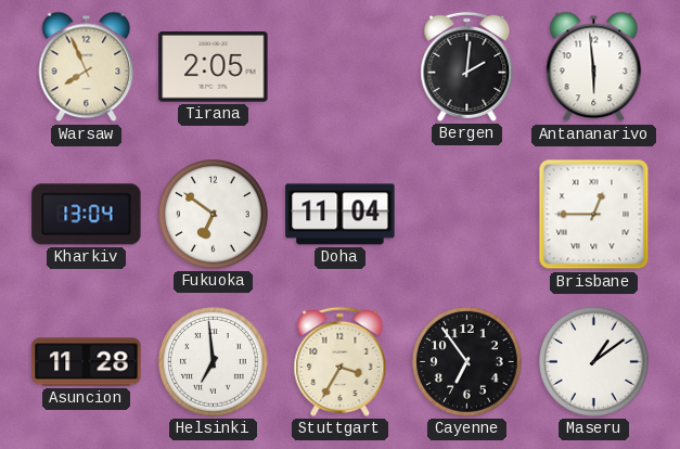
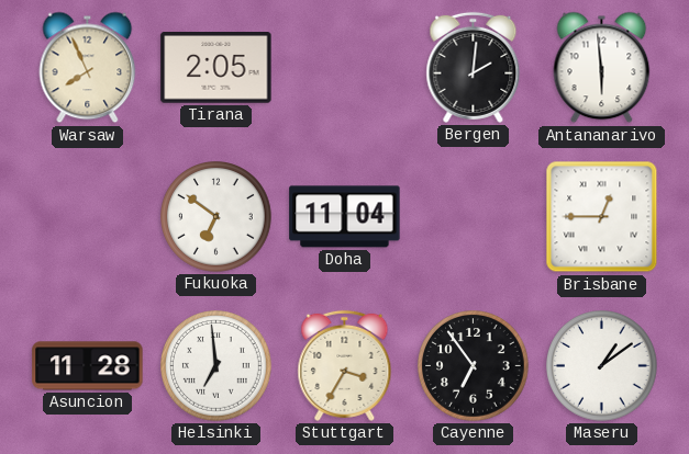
Kharkiv: 13:04 -> none (87, 215)
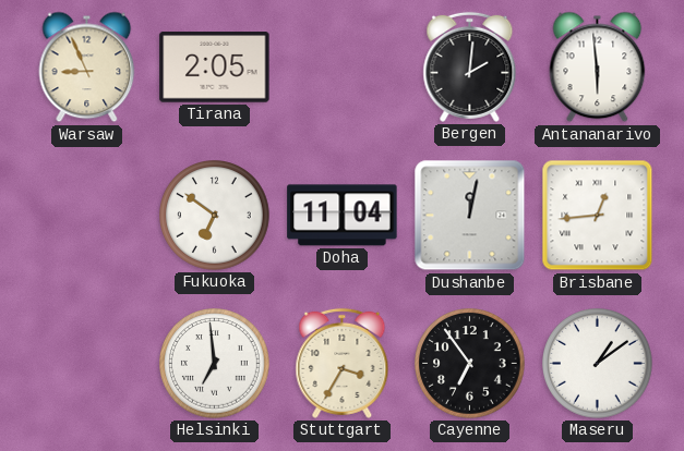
Warsaw: 7:56 -> 8:56 (87, 68)
Dushanbe: none -> 12:02 (470, 216)
Brisbane: 12:45 -> 12:44 (598, 216)
Asuncion: 11:28 -> none (88, 366)
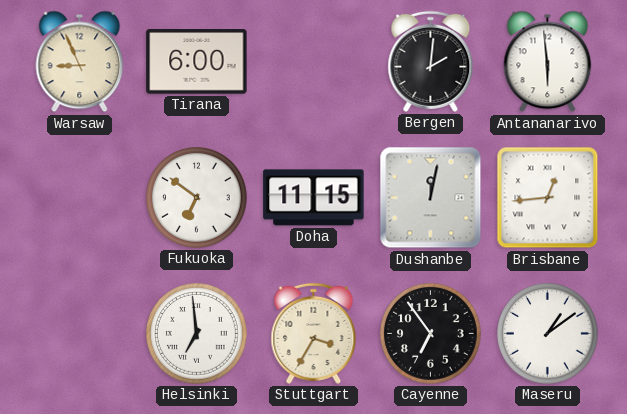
Tirana: 2:05 -> 6:00 (197, 62)
Doha: 11:04 -> 11:15 (314, 198)
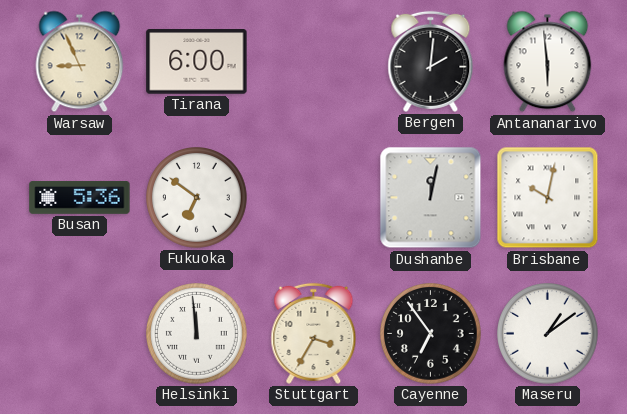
Busan: none -> 5:36 (80, 197)
Doha: 11:15 -> none (314, 198)
Brisbane: 12:44 -> 10:02 (548, 198)
Helsinki: 6:59 -> 11:59 (197, 334)
